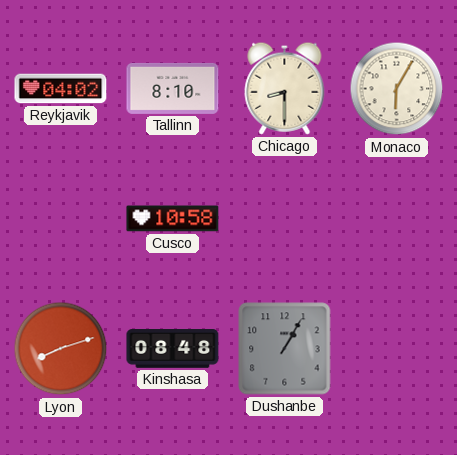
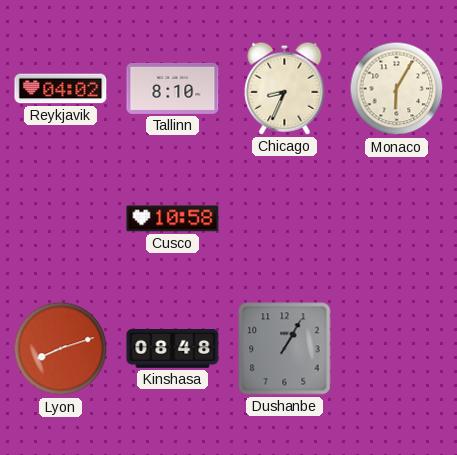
Chicago: 8:30 -> 8:34 (285, 88)
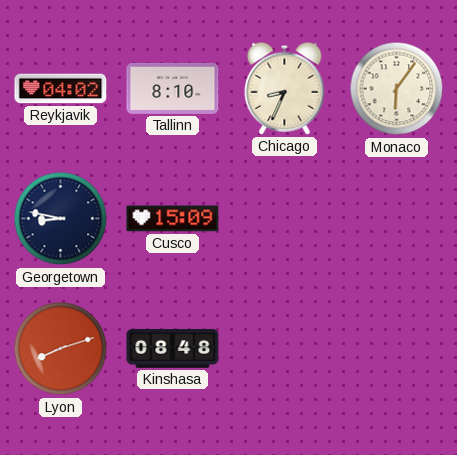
Monaco: 6:05 -> 6:06 (397, 89)
Georgetown: none -> 8:47 (61, 219)
Cusco: 10:58 -> 15:09 (173, 219)
Dushanbe: 1:05 -> none (285, 349)
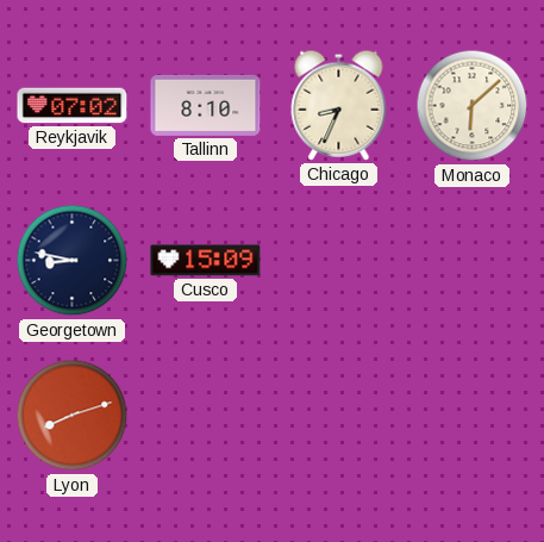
Reykjavik: 04:02 -> 07:02 (73, 106)
Monaco: 6:06 -> 6:08 (473, 106)
Kinshasa: 08:48 -> none (173, 349)
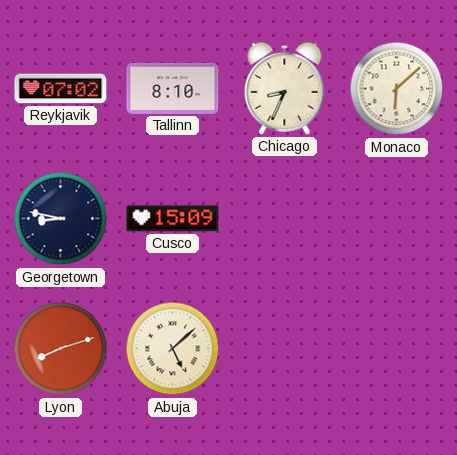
Abuja: none -> 5:08 (173, 349)
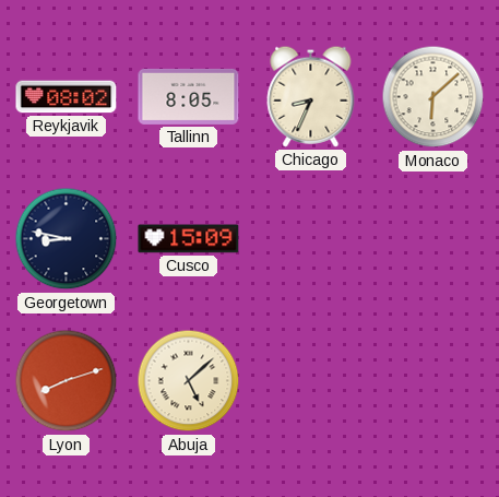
Reykjavik: 07:02 -> 08:02 (67, 97)
Tallinn: 8:10 -> 8:05 (189, 96)
